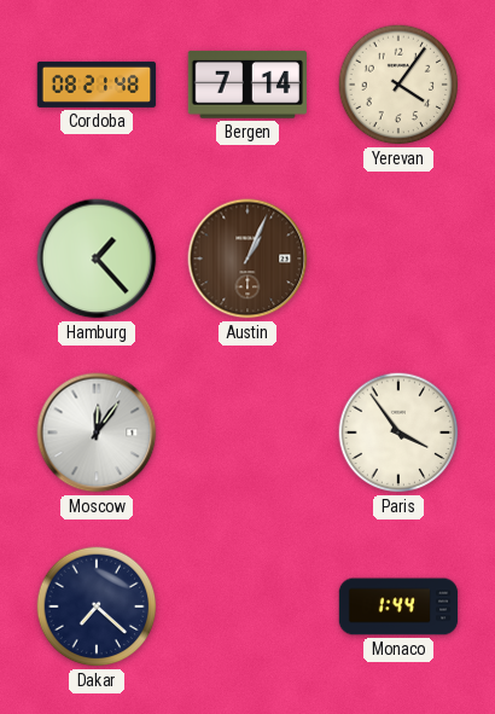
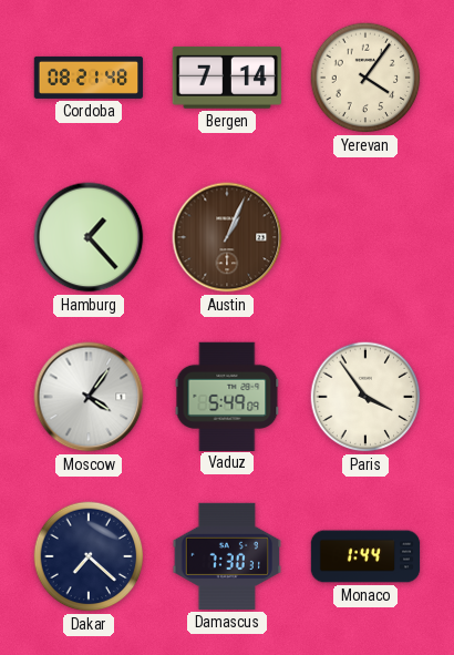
Moscow: 12:06 -> 4:06 (89, 397)
Vaduz: none -> 5:49 (227, 396)
Damascus: none -> 7:30 (226, 556)
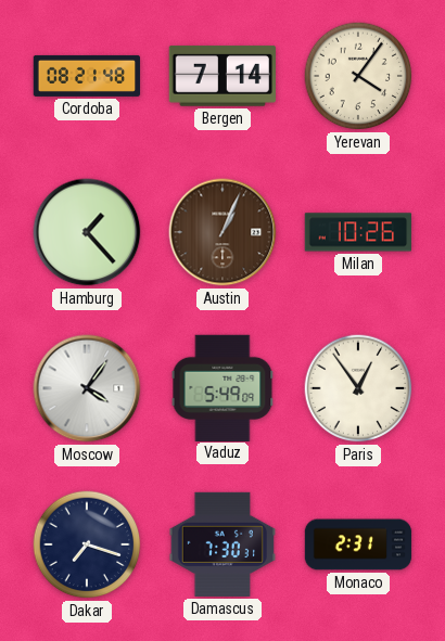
Milan: none -> 10:26 (357, 232)
Paris: 3:54 -> 12:54 (358, 388)
Dakar: 7:22 -> 7:18 (87, 544)
Monaco: 1:44 -> 2:31 (358, 544)
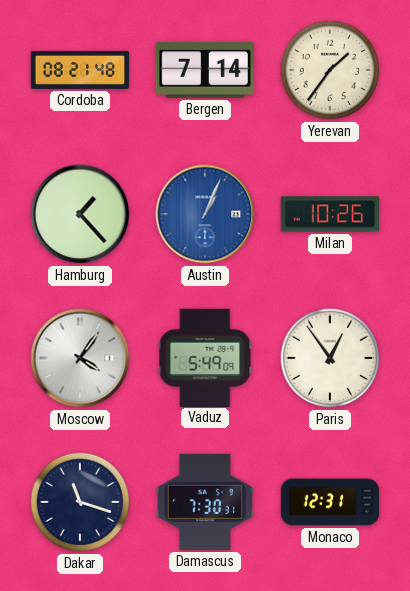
Yerevan: 4:06 -> 1:36 (330, 70)
Austin dial: brown -> blue (205, 214)
Dakar: 7:18 -> 11:18 (80, 502)
Monaco: 2:31 -> 12:31 (330, 502)
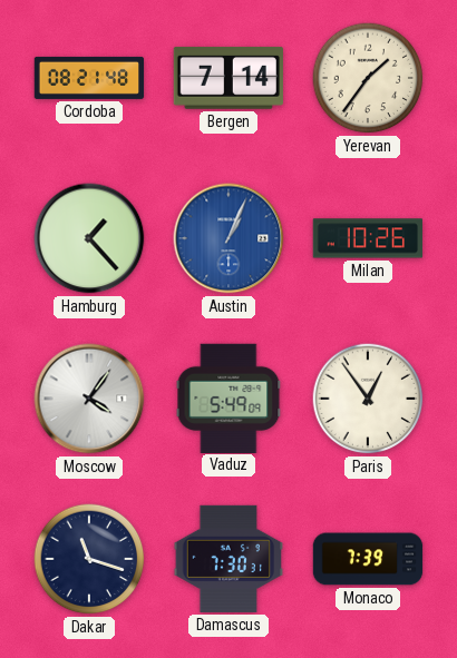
Monaco: 12:31 -> 7:39 (368, 559)
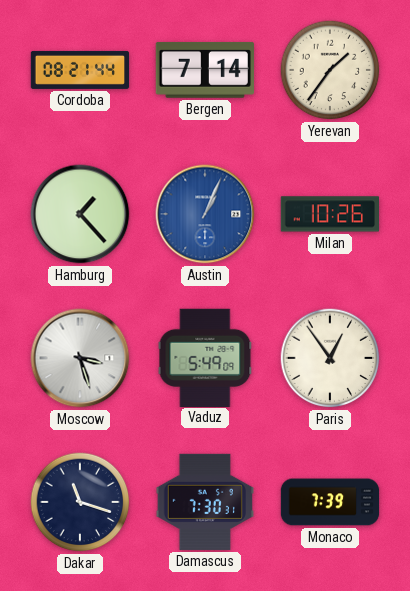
Cordoba: 08:21:48 -> 08:21:44 (80, 70)
Moscow: 4:06 -> 3:27 (80, 358)
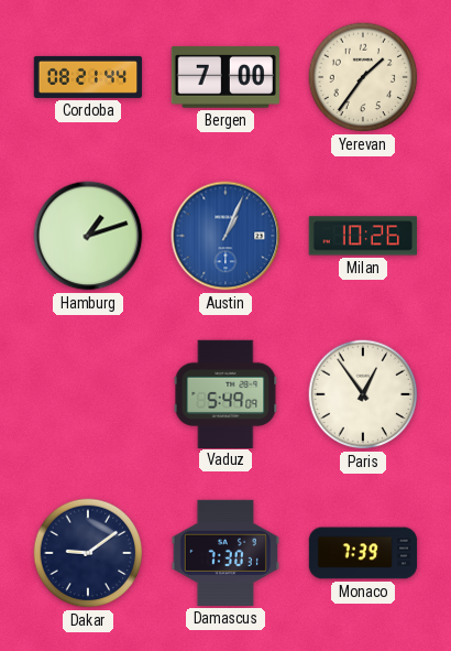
Bergen: 7:14 -> 7:00 (226, 77)
Hamburg: 1:23 -> 1:12 (88, 236)
Moscow: 3:27 -> none (80, 358)
Dakar: 11:18 -> 9:09 (88, 553)
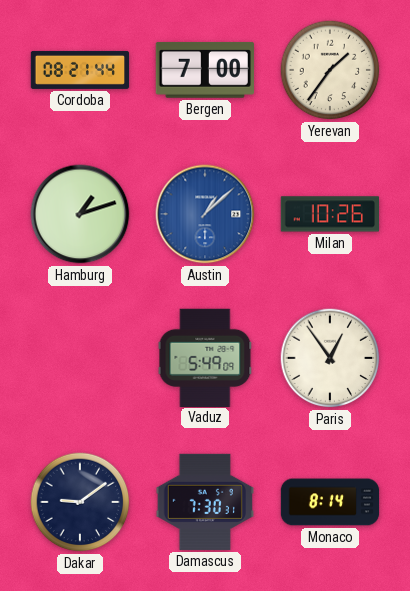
Austin: 1:04 -> 1:08 (205, 214)
Monaco: 7:39 -> 8:14 (330, 502)
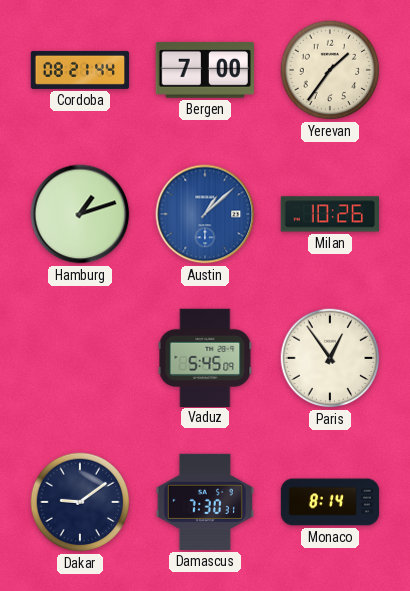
Vaduz: 5:49 -> 5:45 (205, 357)
